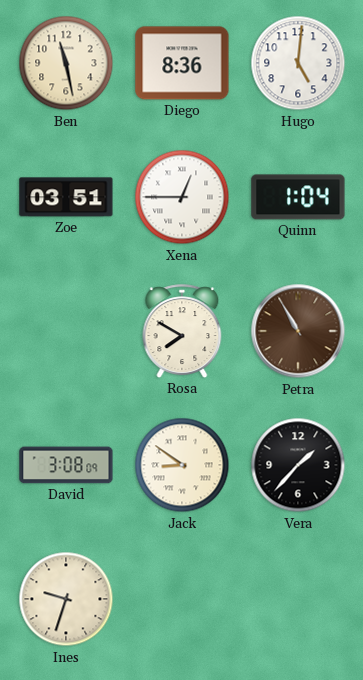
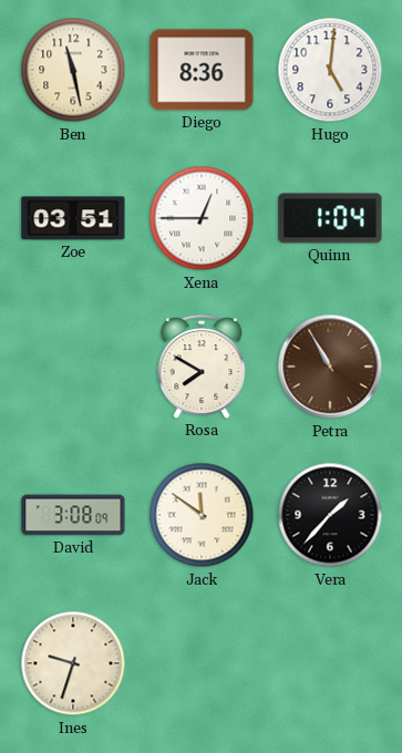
Jack: 8:51 -> 11:51 (202, 515)
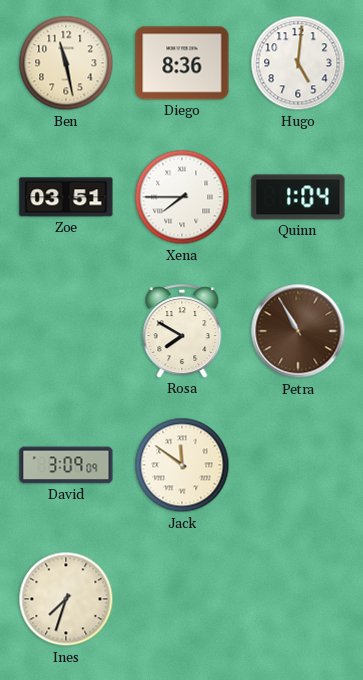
Xena: 12:45 -> 7:45 (182, 197)
David: 3:08 -> 3:09 (66, 465)
Vera: 1:37 -> none (330, 515)
Ines: 9:33 -> 7:33 (66, 599)
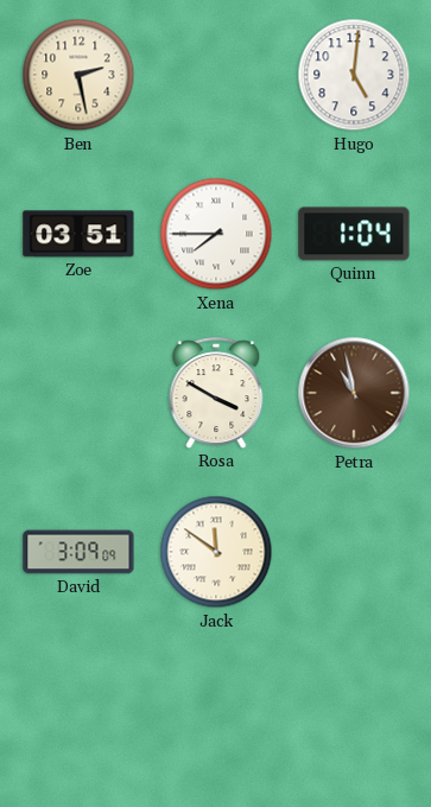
Ben: 11:28 -> 2:28 (78, 75)
Diego: 8:36 -> none (182, 63)
Rosa: 7:50 -> 3:50 (216, 393)
Petra: 10:55 -> 10:58 (354, 393)
Ines: 7:33 -> none (66, 599)
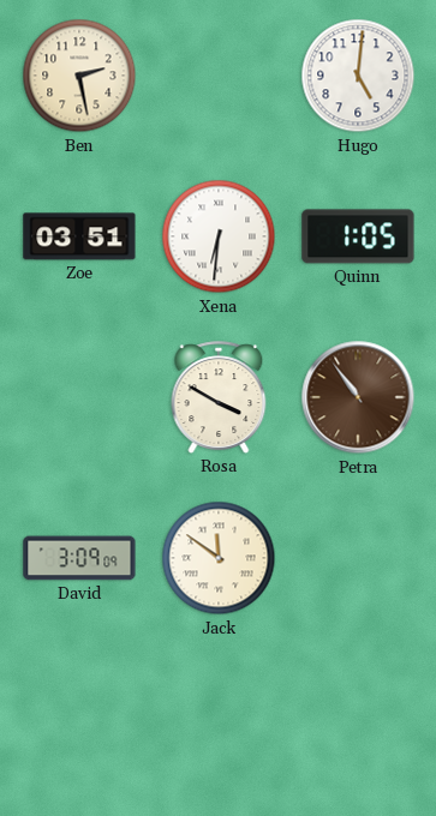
Xena: 7:45 -> 6:31 (219, 236)
Quinn: 1:04 -> 1:05 (358, 236)
Petra: 10:58 -> 10:54 (358, 397)
